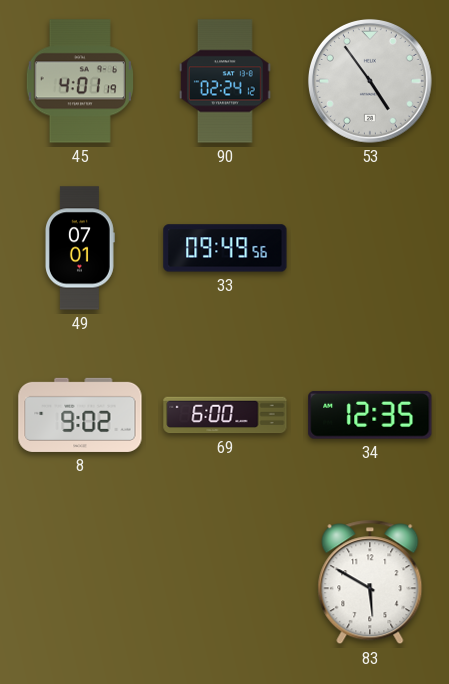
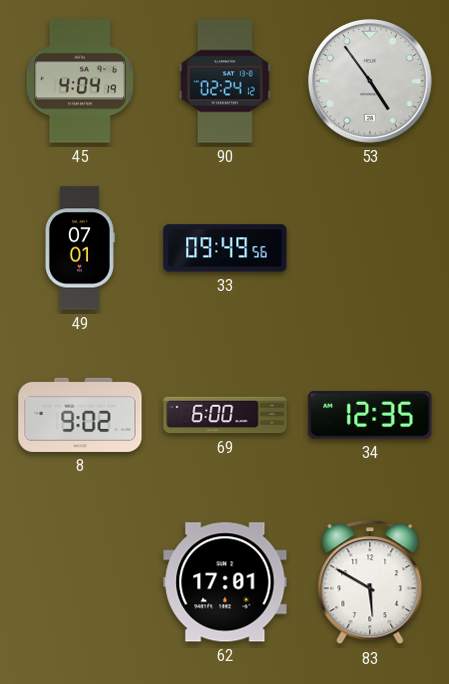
45: 4:01 -> 4:04 (80, 81)
62: none -> 17:01 (225, 582)
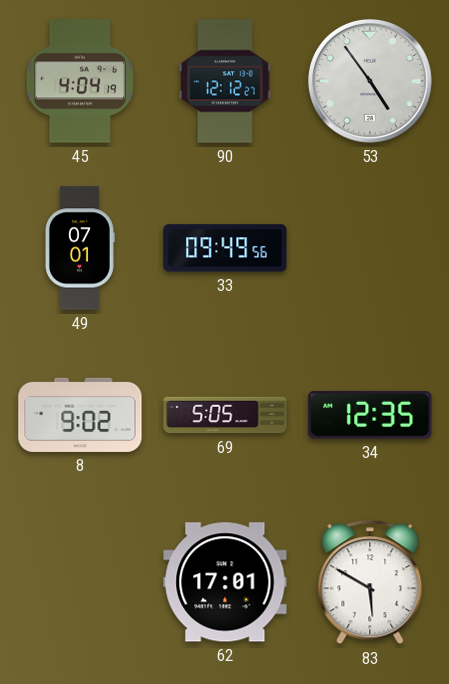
90: 02:24 -> 12:12 (226, 81)
69: 6:00 -> 5:05 (225, 415)
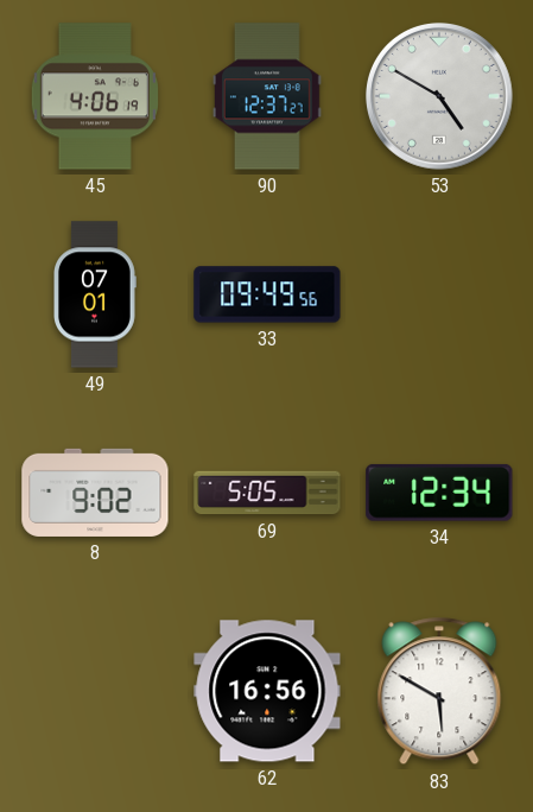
45: 4:04 -> 4:06 (95, 96)
90: 12:12 -> 12:37 (268, 96)
53: 4:54 -> 4:50 (439, 96)
34: 12:35 -> 12:34 (439, 493)
62: 17:01 -> 16:56 (267, 691)
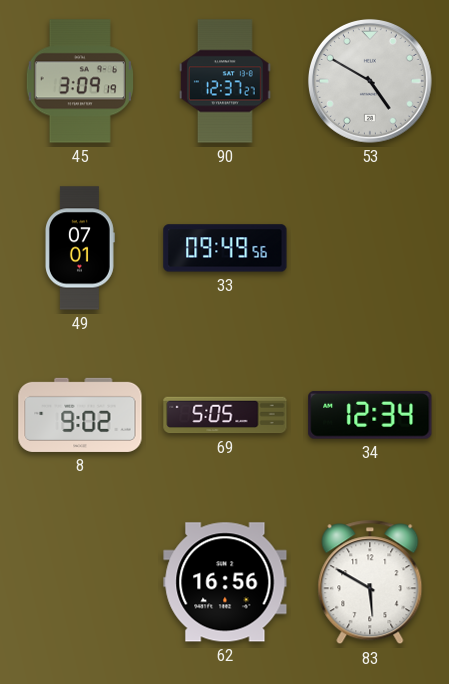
45: 4:06 -> 3:09 (80, 81)
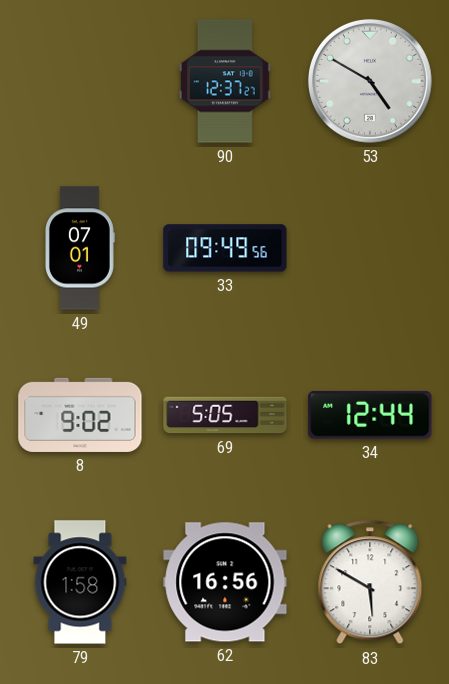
45: 3:09 -> none (80, 81)
34: 12:34 -> 12:44 (370, 415)
79: none -> 1:58 (80, 582)
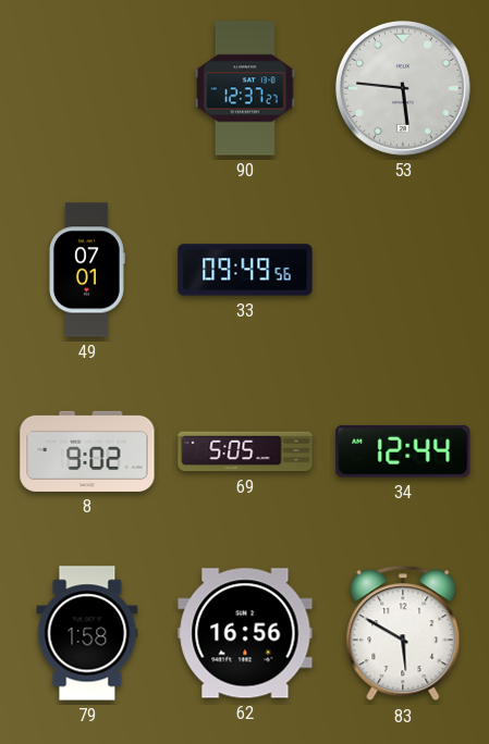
53: 4:50 -> 5:46 (403, 88)
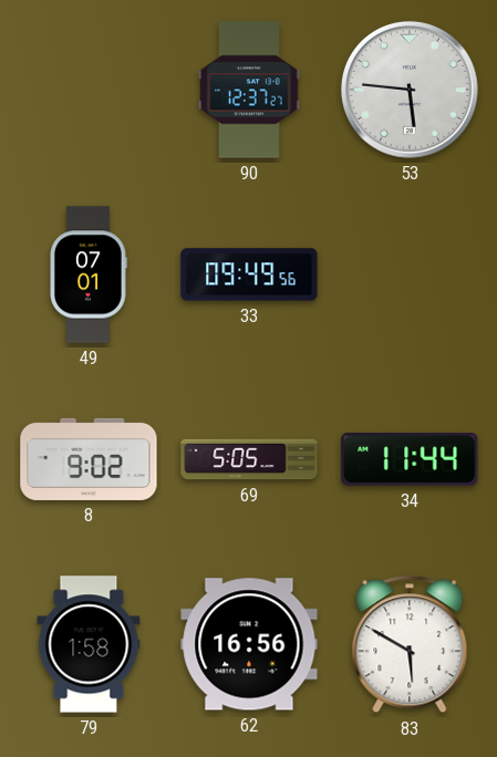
34: 12:44 -> 11:44 (410, 459)
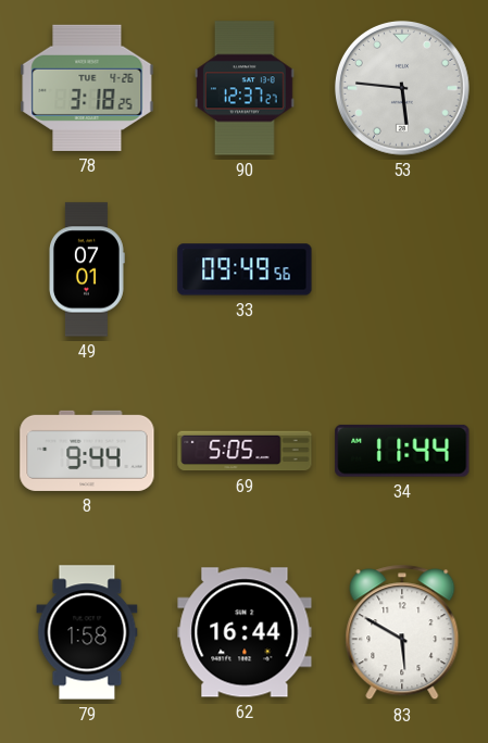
78: none -> 3:18 (87, 88)
8: 9:02 -> 9:44 (87, 451)
62: 16:56 -> 16:44 (245, 632)
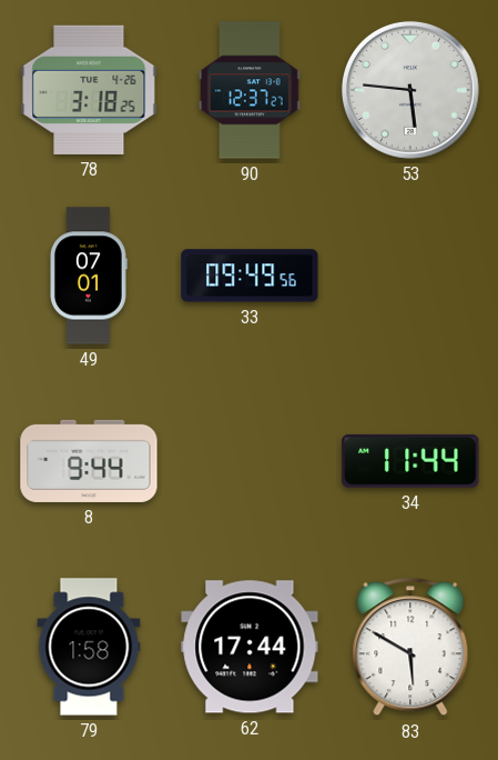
69: 5:05 -> none (245, 451)
62: 16:44 -> 17:44 (250, 647)
